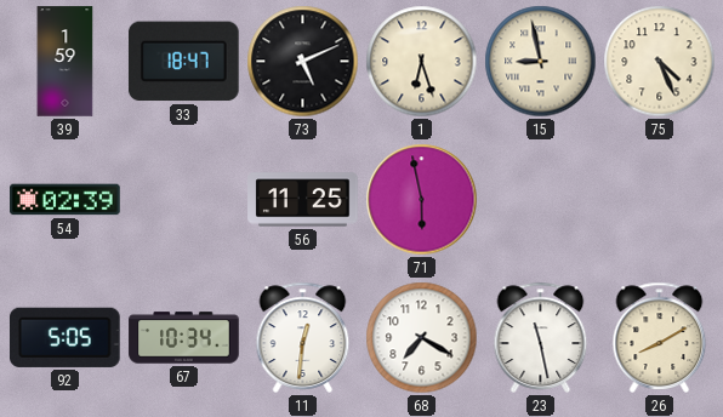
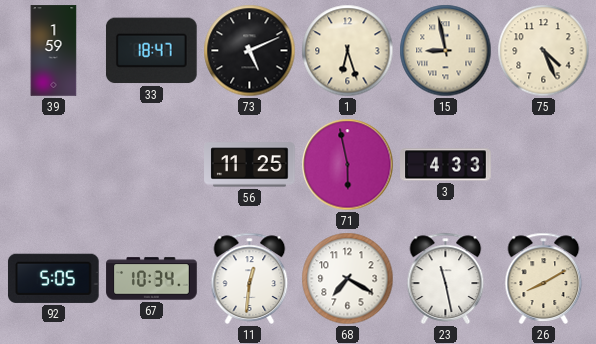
54: 02:39 -> none (66, 200)
3: none -> 4:33 (446, 165)
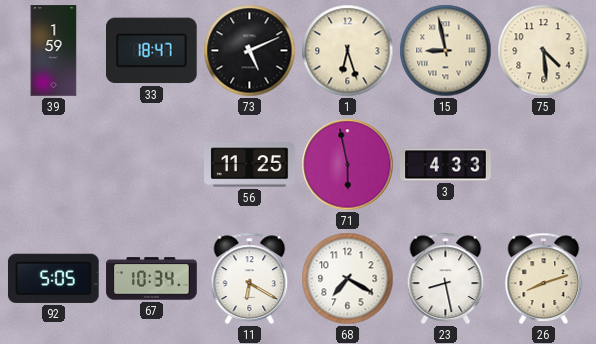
75: 4:26 -> 4:29 (544, 51)
11: 12:31 -> 6:20 (250, 278)
23: 11:28 -> 8:28 (446, 278)
26: 8:10 -> 8:12 (544, 278)
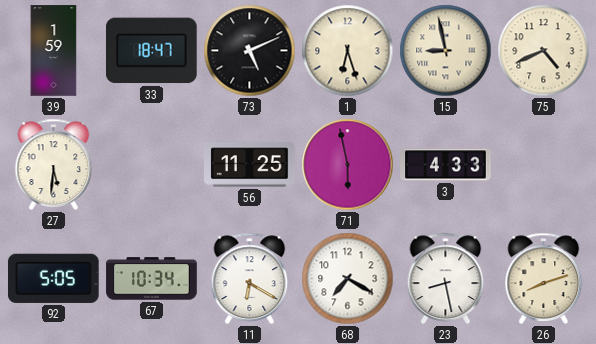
75: 4:29 -> 4:41 (544, 51)
27: none -> 5:31 (54, 164)
